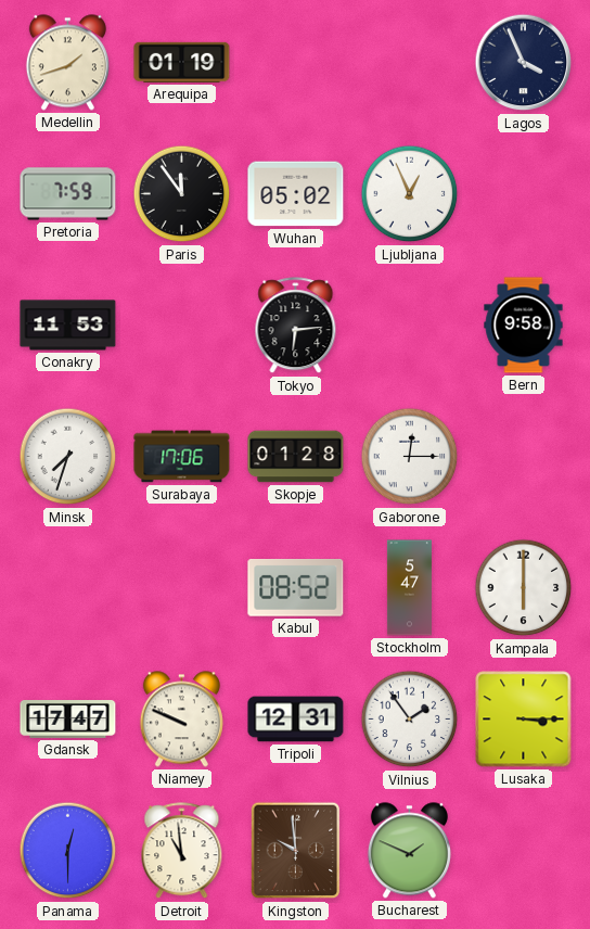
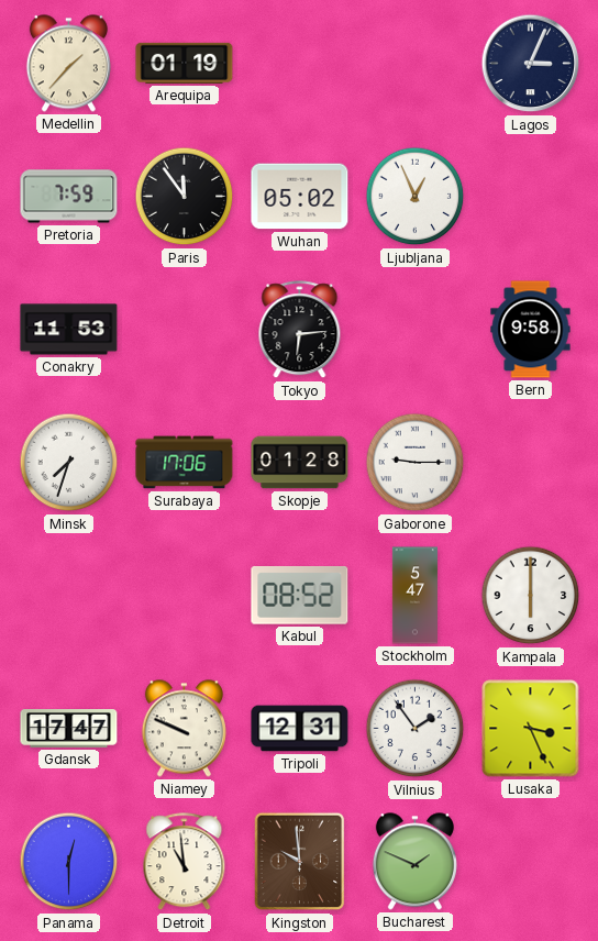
Medellin: 1:42 -> 1:37 (68, 64)
Lagos: 3:56 -> 3:04 (531, 64)
Gaborone: 12:15 -> 9:15 (416, 463)
Lusaka: 3:15 -> 3:26 (531, 729)
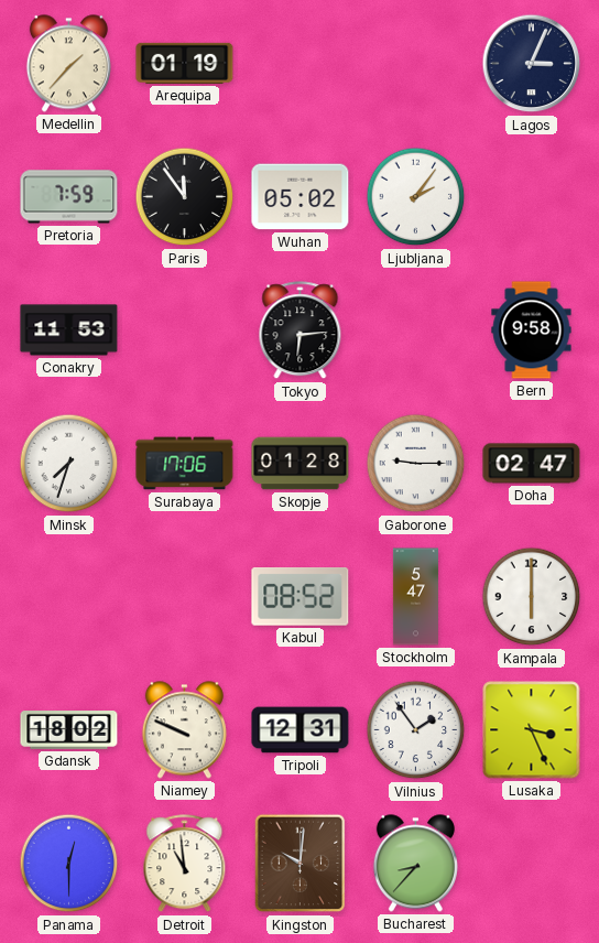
Ljubljana: 12:56 -> 2:06 (416, 197)
Doha: none -> 02:47 (532, 464)
Gdansk: 17:47 -> 18:02 (69, 730)
Kingston: 9:59 -> 10:01 (301, 864)
Bucharest: 1:49 -> 8:37 (415, 864)
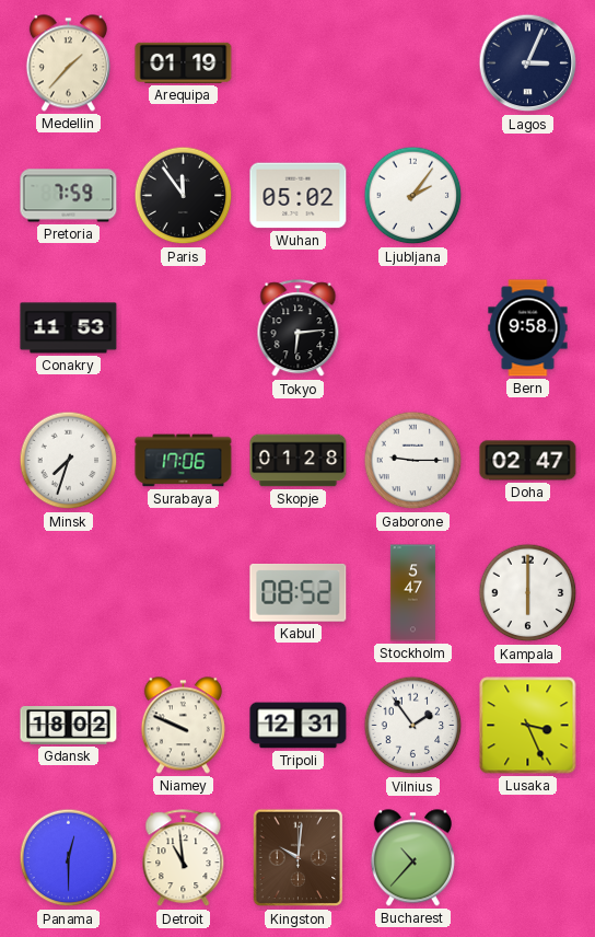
Bucharest: 8:37 -> 10:37 (412, 858)
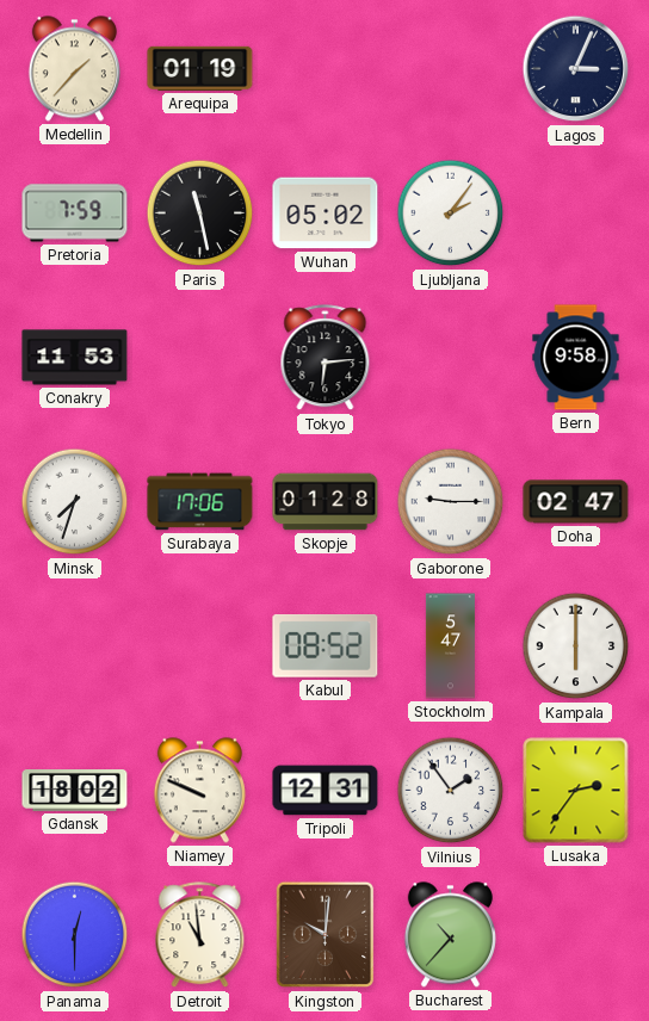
Paris: 11:54 -> 11:28 (200, 214)
Lusaka: 3:26 -> 2:36 (576, 791)
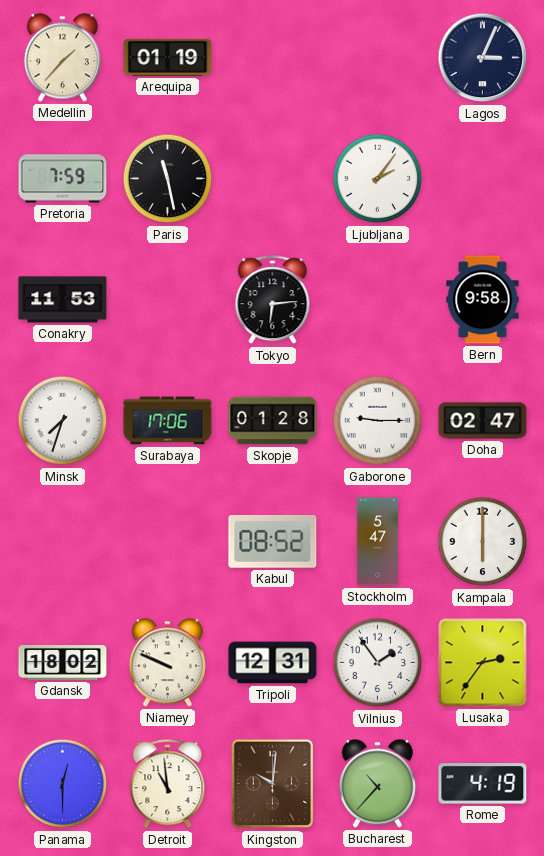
Wuhan: 05:02 -> none (326, 214)
Rome: none -> 4:19 (483, 784)
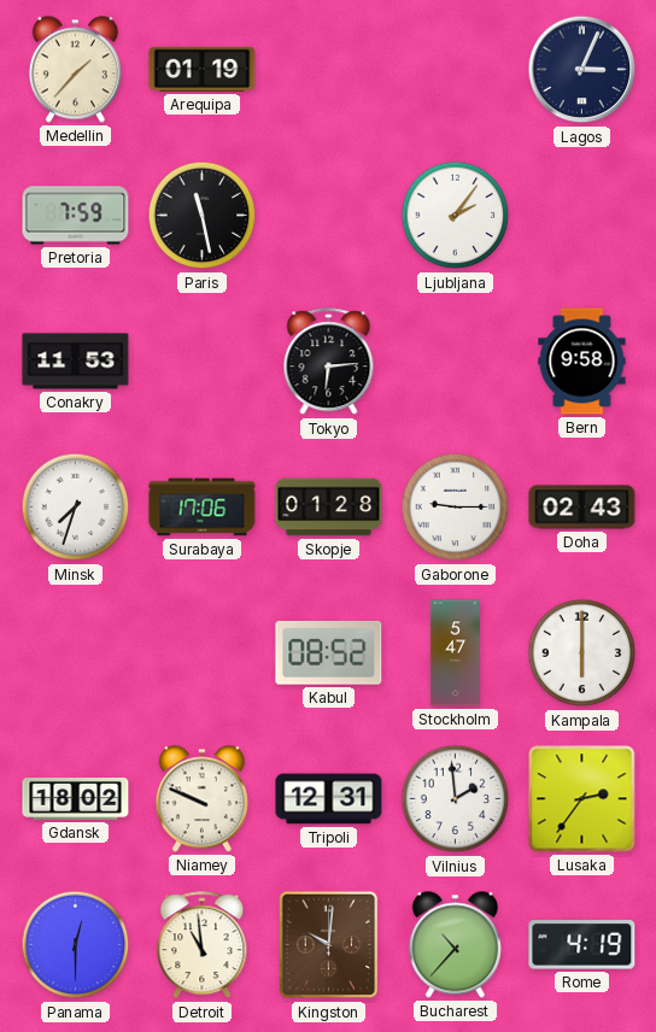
Doha: 02:47 -> 02:43 (582, 508)
Vilnius: 1:54 -> 1:59 (456, 799)
